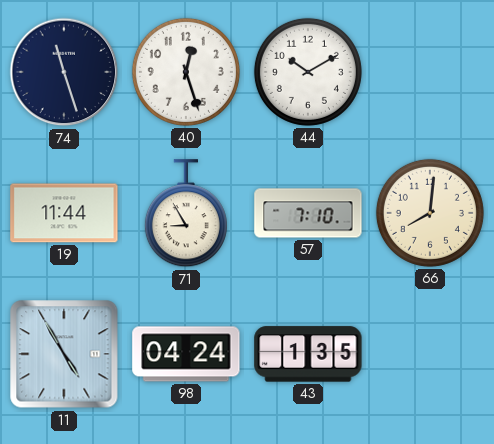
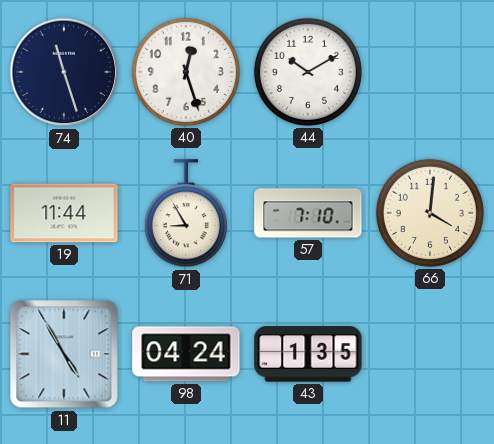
66: 8:01 -> 4:01 (430, 213)
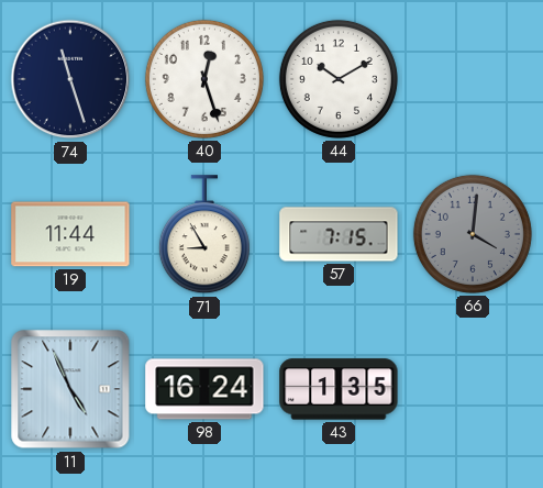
57: 7:10 -> 7:15 (339, 234)
66 dial: cream -> grey (473, 234)
11: 4:55 -> 4:56 (70, 389)
98: 04:24 -> 16:24 (204, 389)
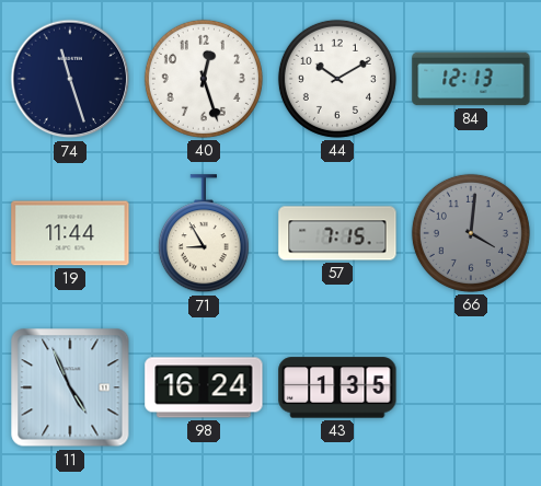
84: none -> 12:13 (471, 79)
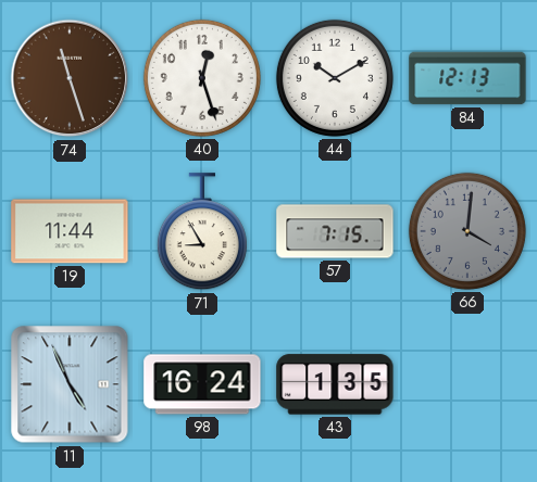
74 dial: navy -> brown (70, 78)
